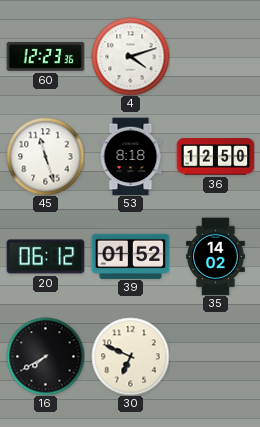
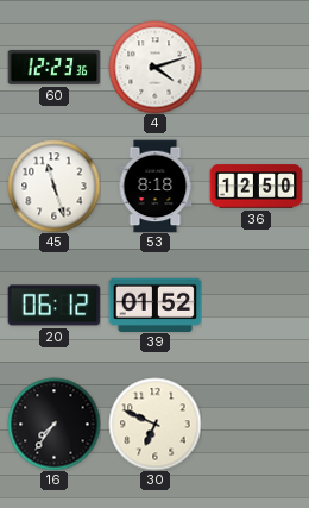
35: 14:02 -> none (216, 256)
16: 7:40 -> 7:36 (53, 424)
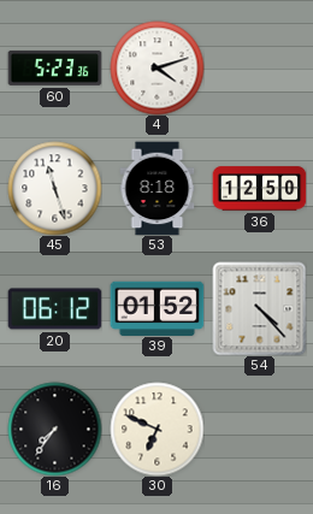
60: 12:23 -> 5:23 (54, 67)
54: none -> 4:23 (259, 308)
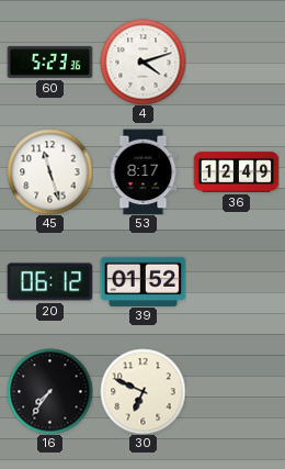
53: 8:18 -> 8:17 (144, 171)
36: 12:50 -> 12:49 (236, 172)
54: 4:23 -> none (259, 308)
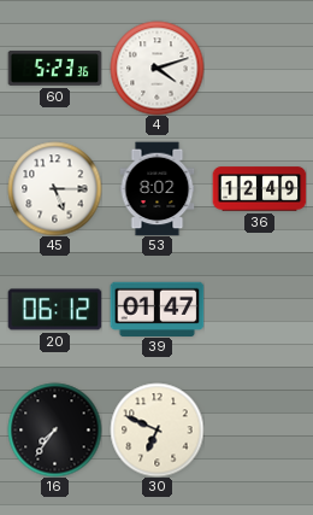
45: 11:27 -> 5:15 (54, 188)
53: 8:17 -> 8:02 (158, 188)
39: 01:52 -> 01:47 (156, 309)
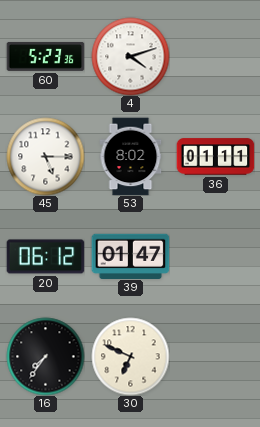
36: 12:49 -> 01:11 (215, 157)
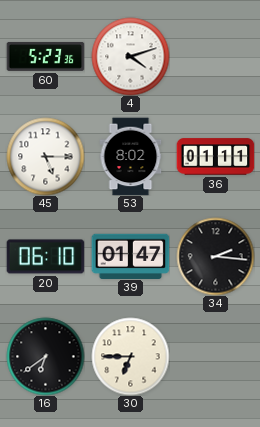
20: 06:12 -> 06:10 (45, 257)
34: none -> 2:16 (215, 256)
16: 7:36 -> 6:39 (45, 356)
30: 6:49 -> 6:45 (130, 356)
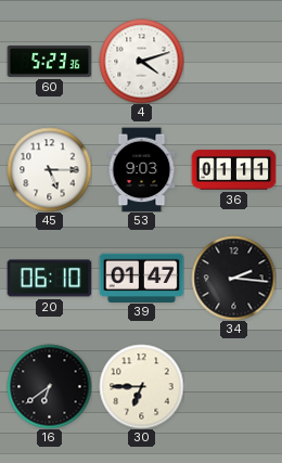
53: 8:02 -> 9:03 (142, 169)
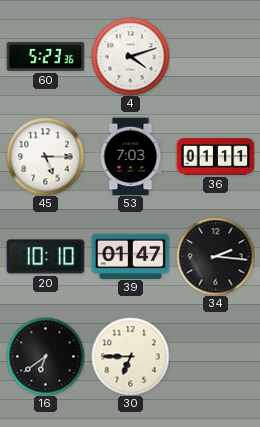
53: 9:03 -> 7:03 (131, 156)
20: 06:10 -> 10:10 (45, 257)
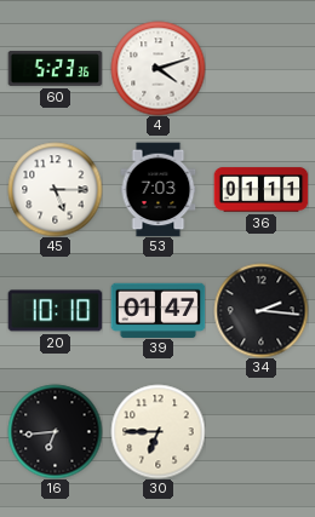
16: 6:39 -> 6:44 (55, 431)
